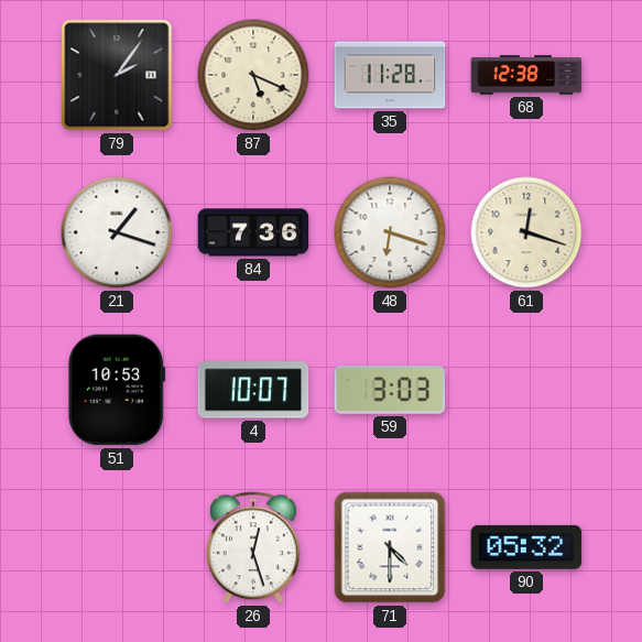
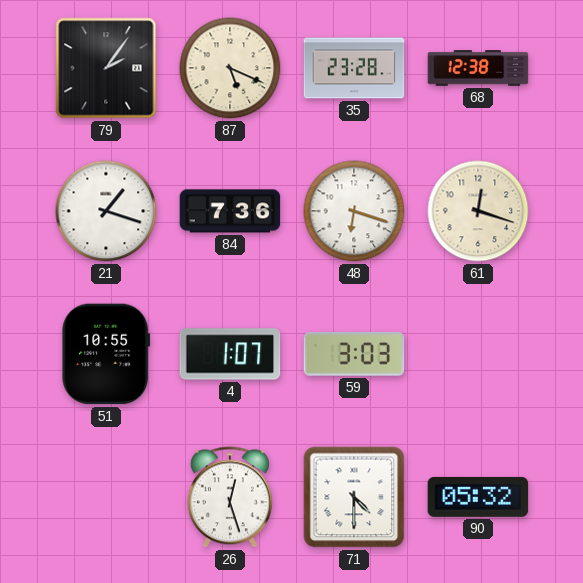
35: 11:28 -> 23:28 (354, 68)
51: 10:53 -> 10:55 (106, 354)
4: 10:07 -> 1:07 (230, 354)
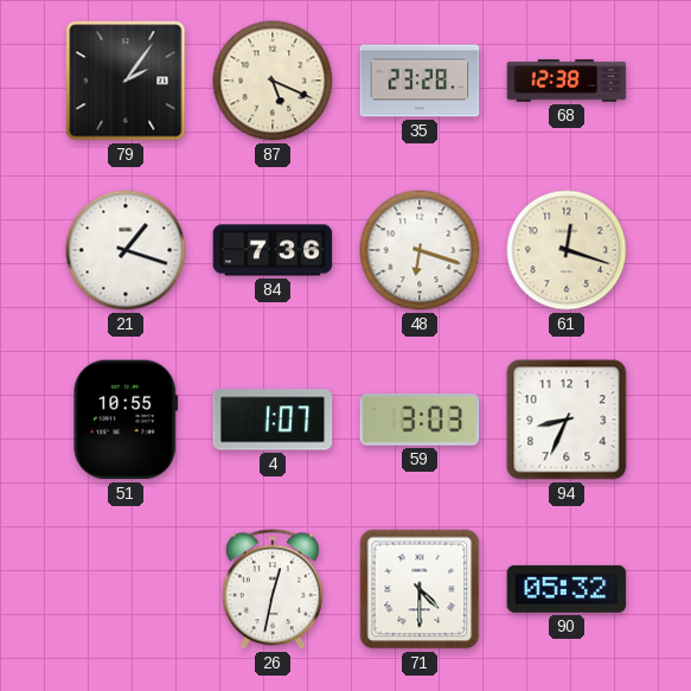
94: none -> 8:34 (567, 420)
26: 12:27 -> 12:32 (273, 589)
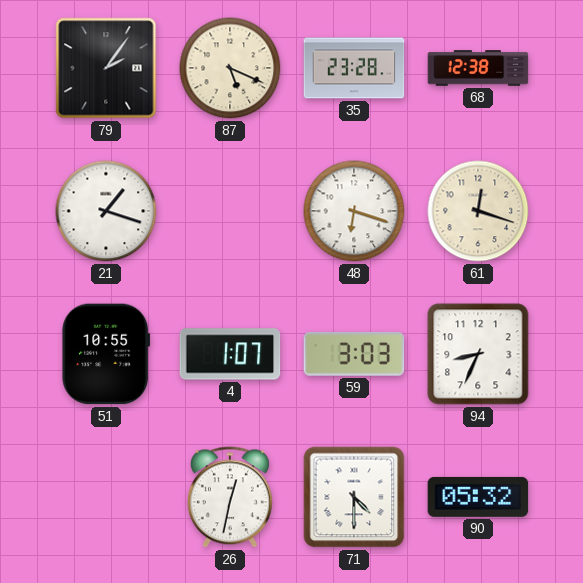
84: 7:36 -> none (273, 250)
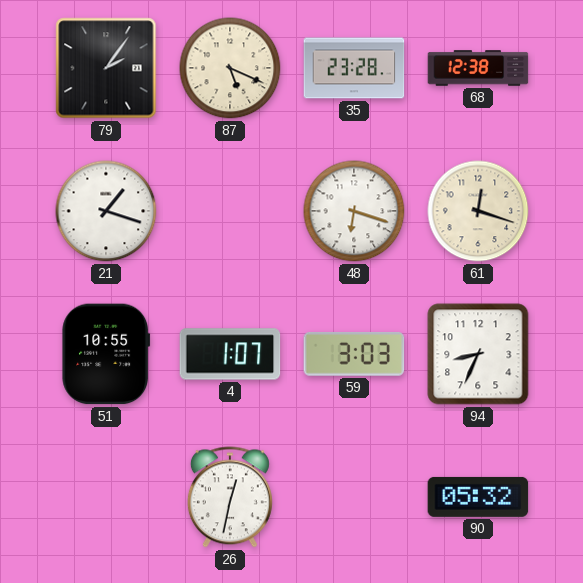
71: 4:30 -> none (354, 497)
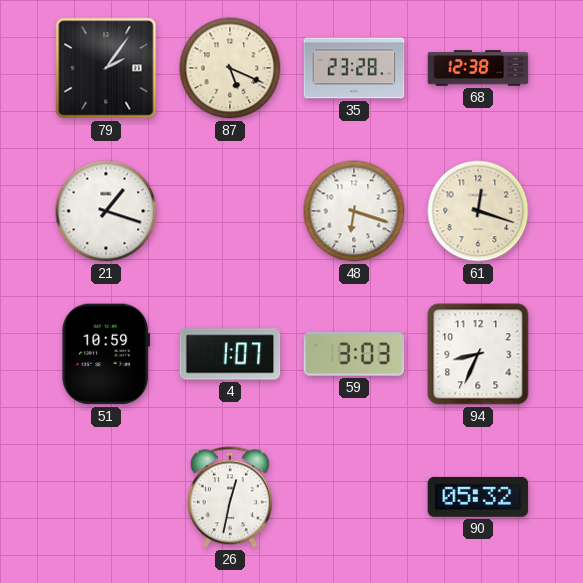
51: 10:55 -> 10:59 (106, 354)
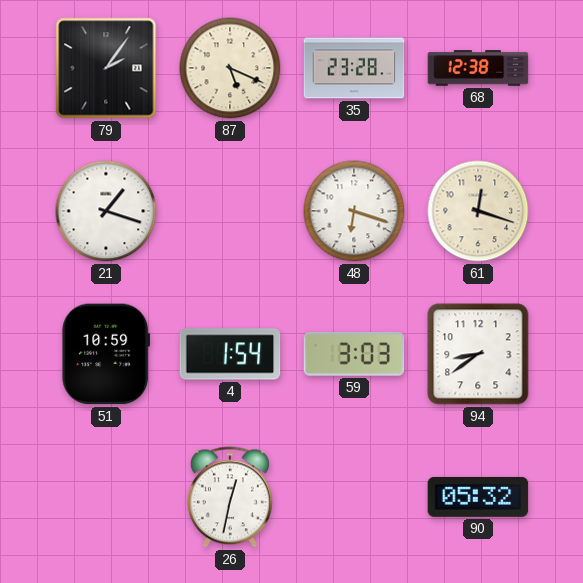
4: 1:07 -> 1:54 (230, 354)
94: 8:34 -> 8:39 (478, 354)
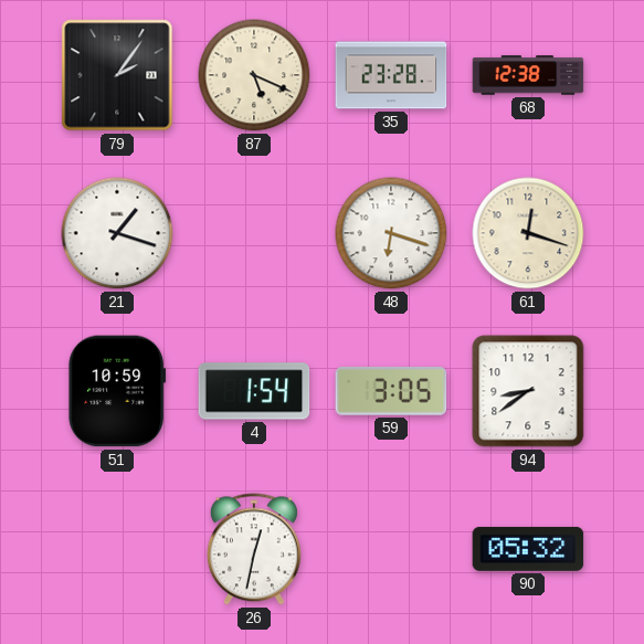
59: 3:03 -> 3:05 (391, 391)
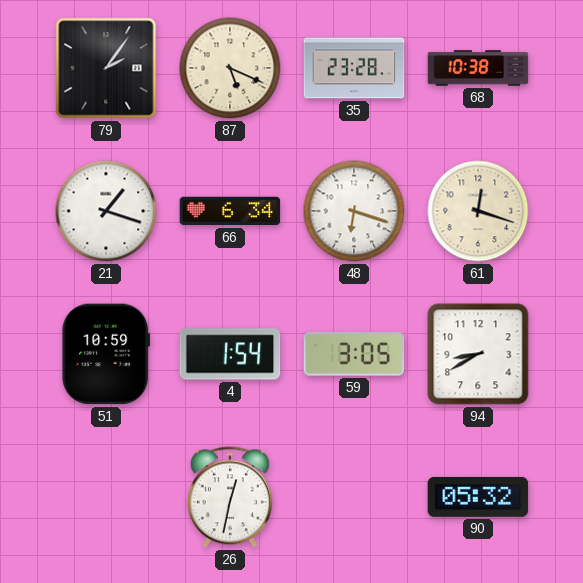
68: 12:38 -> 10:38 (478, 68)
66: none -> 6:34 (230, 211)
94: 8:39 -> 8:40 (478, 354)
